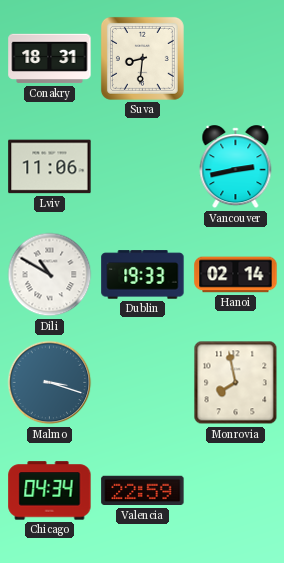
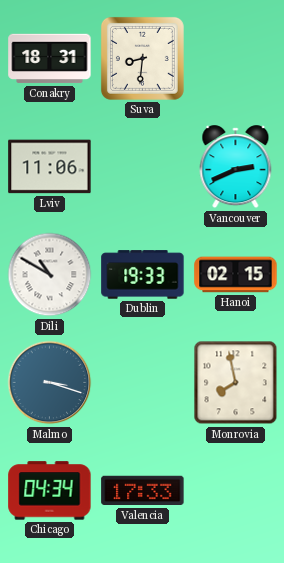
Vancouver: 2:43 -> 2:41 (236, 167)
Hanoi: 02:14 -> 02:15 (236, 275)
Valencia: 22:59 -> 17:33 (143, 491)
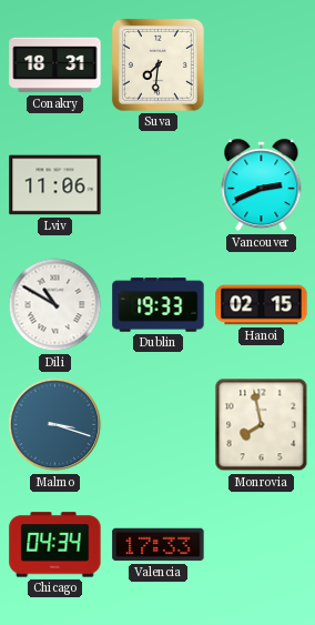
Suva: 8:31 -> 7:31 (157, 64)
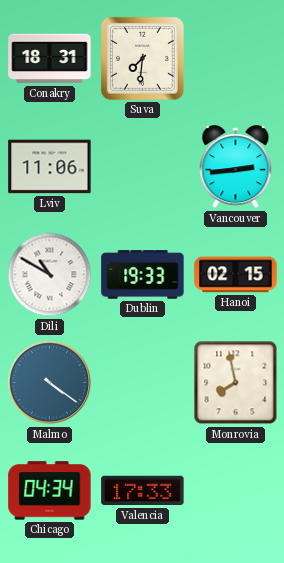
Vancouver: 2:41 -> 2:44 (236, 167)
Malmo: 3:18 -> 4:21 (50, 383)
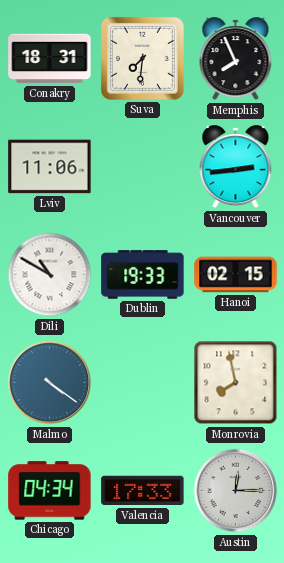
Memphis: none -> 7:56 (236, 59)
Austin: none -> 12:15 (236, 491)
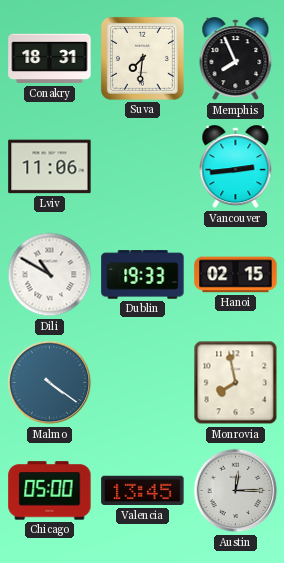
Chicago: 04:34 -> 05:00 (50, 491)
Valencia: 17:33 -> 13:45 (143, 491)
